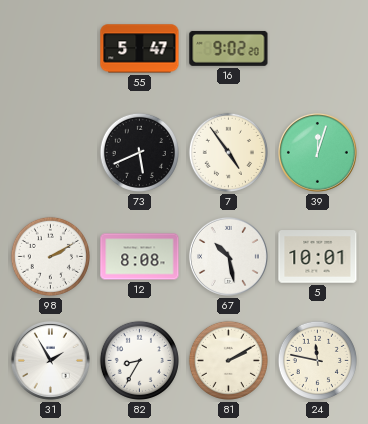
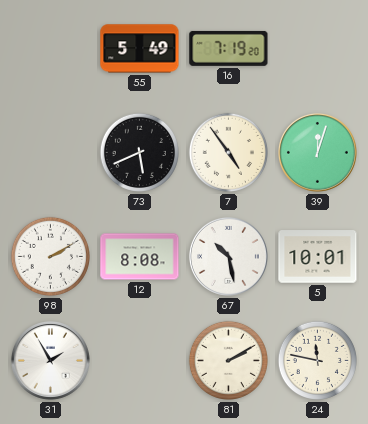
55: 5:47 -> 5:49 (140, 49)
16: 9:02 -> 7:19 (229, 48)
82: 8:35 -> none (139, 360)
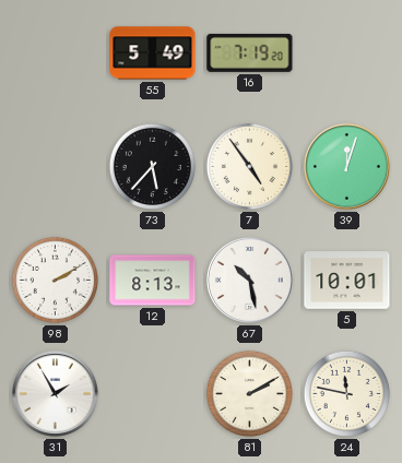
73: 5:41 -> 5:37 (152, 166)
12: 8:08 -> 8:13 (153, 281)
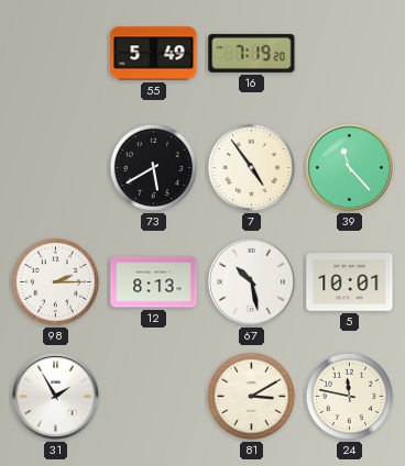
73: 5:37 -> 5:40 (153, 167)
39: 12:03 -> 11:23 (349, 167)
98: 2:10 -> 2:15 (55, 281)
81: 2:10 -> 3:10 (251, 396)
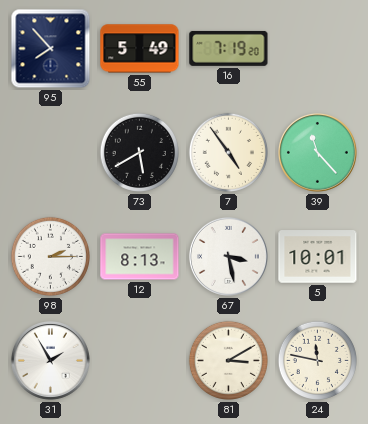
95: none -> 7:53 (51, 49)
67: 10:28 -> 3:28 (228, 256)
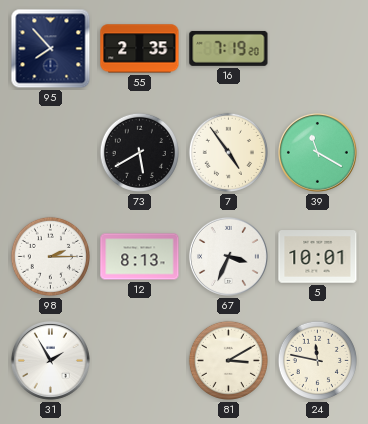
55: 5:49 -> 2:35 (140, 49)
39: 11:23 -> 11:20 (317, 152)
67: 3:28 -> 3:34 (228, 256)
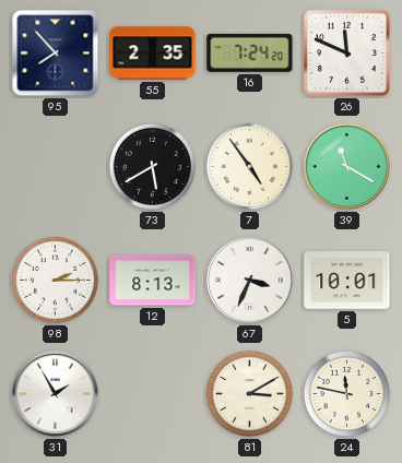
16: 7:19 -> 7:24 (250, 52)
26: none -> 11:49 (346, 52)
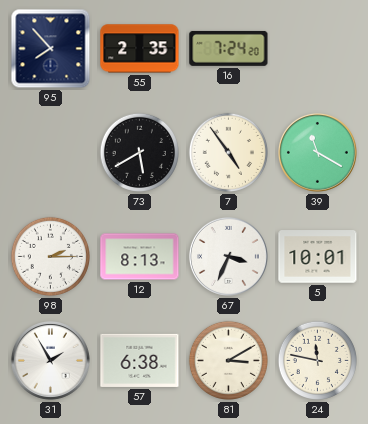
26: 11:49 -> none (346, 52)
57: none -> 6:38 (140, 360)
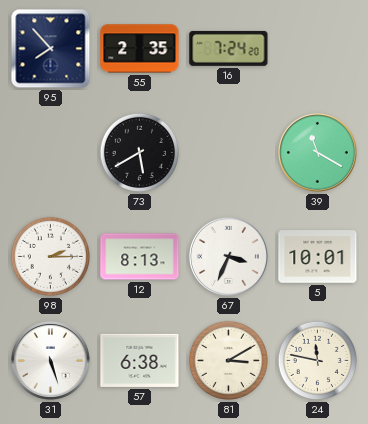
7: 4:54 -> none (228, 152)
31: 1:55 -> 5:27 (50, 360)
